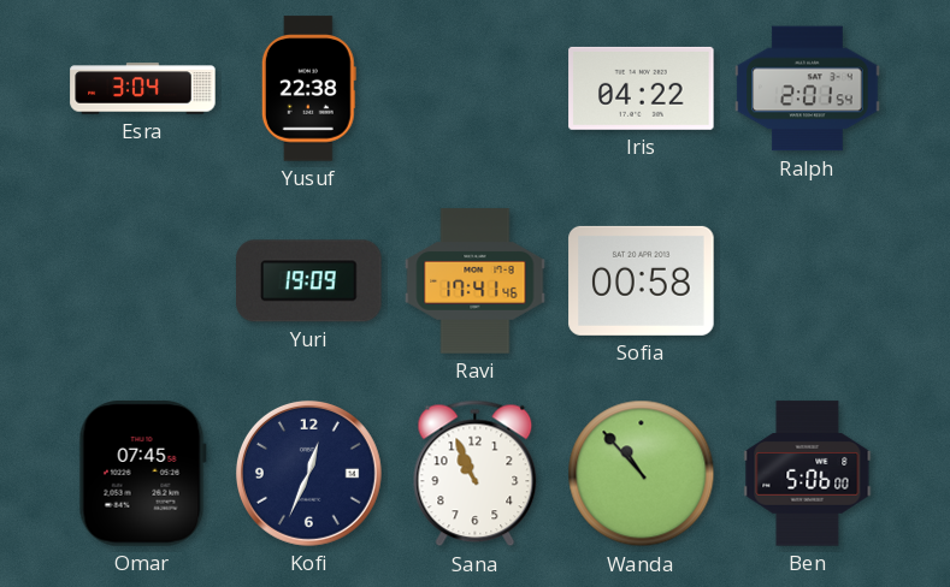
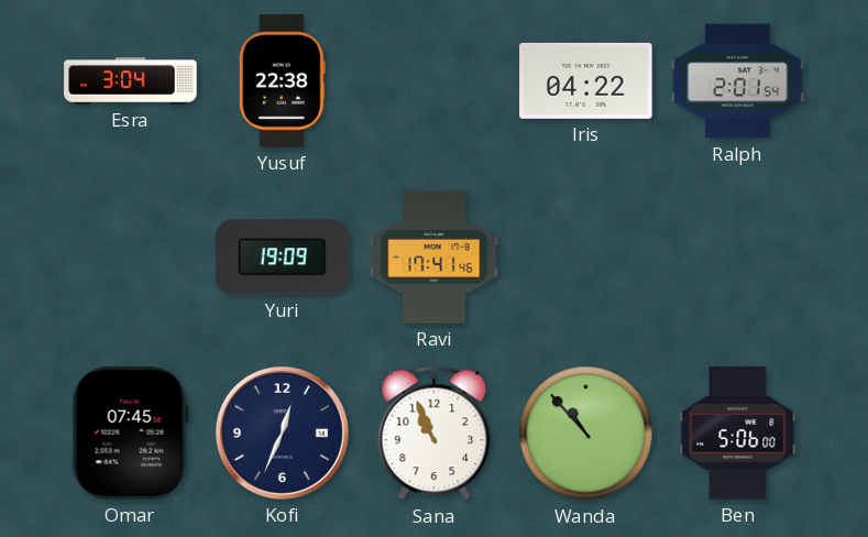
Sofia: 00:58 -> none (642, 280)
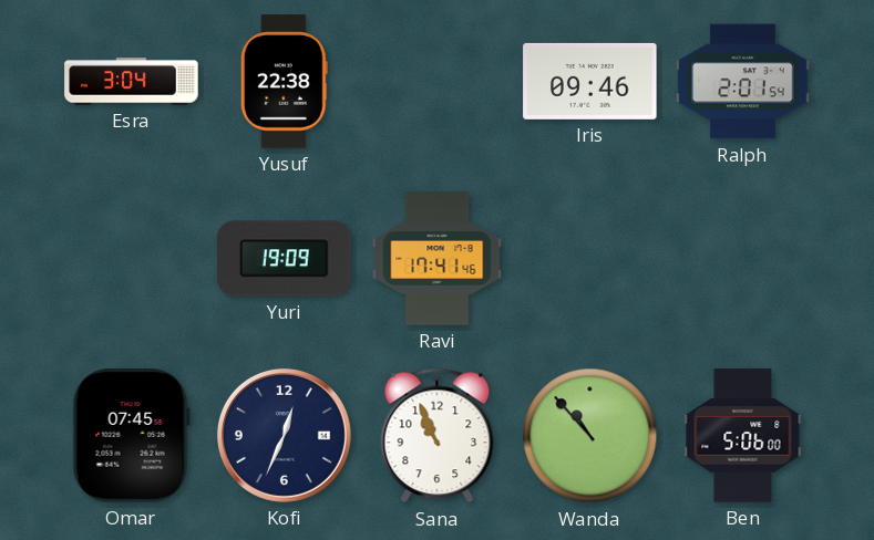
Iris: 04:22 -> 09:46 (590, 81)
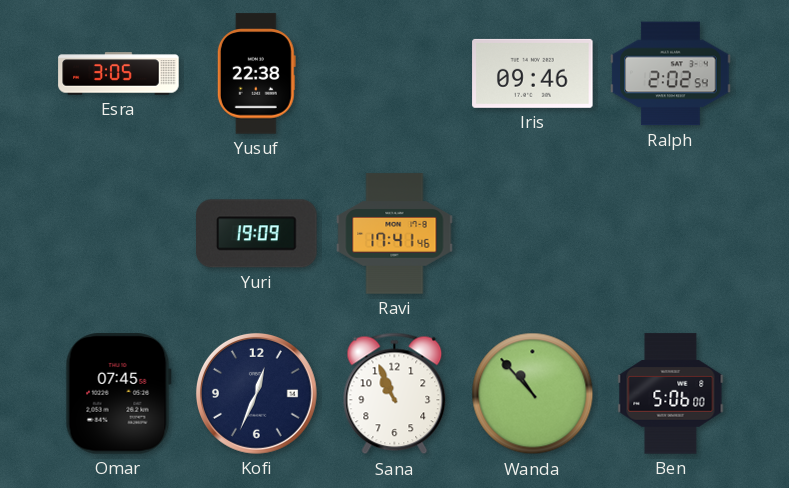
Esra: 3:04 -> 3:05 (119, 74)
Ralph: 2:01 -> 2:02 (671, 74)
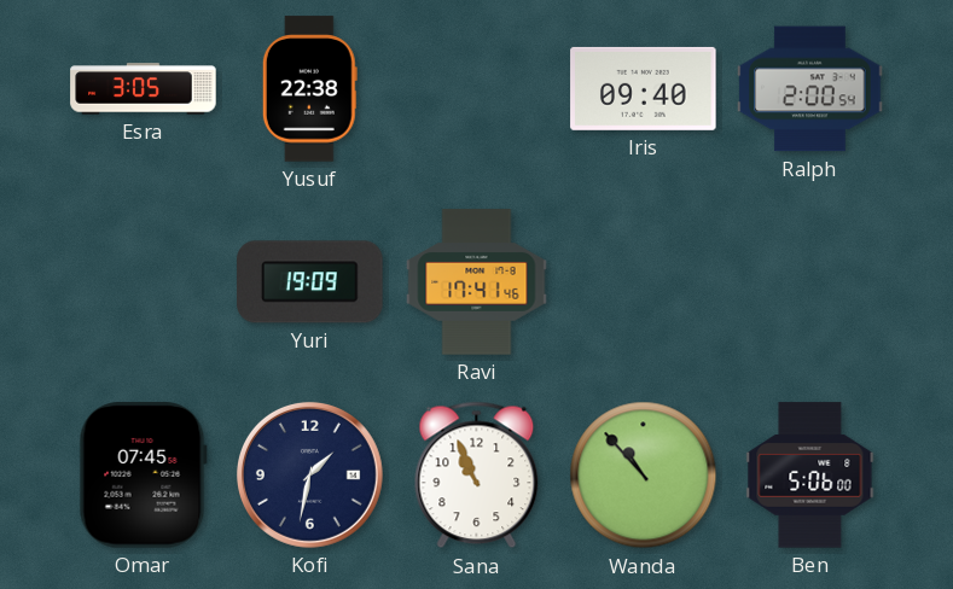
Iris: 09:46 -> 09:40 (644, 88)
Ralph: 2:02 -> 2:00 (810, 89)
Kofi: 12:34 -> 1:32 (309, 474)
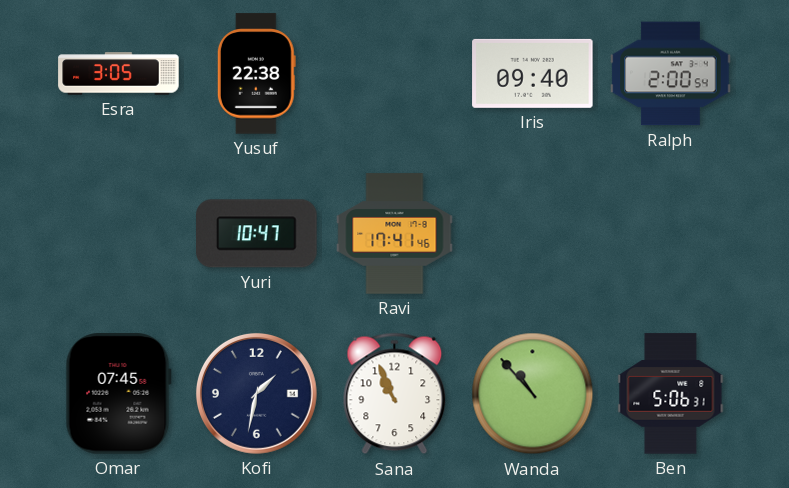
Yuri: 19:09 -> 10:47 (257, 234)
Ben: 5:06:00 -> 5:06:31 (671, 394)
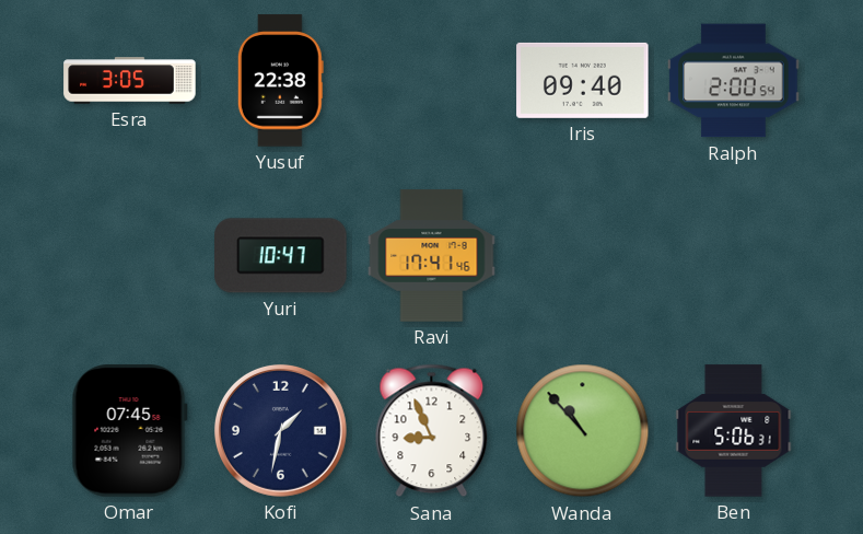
Sana: 10:56 -> 8:56 (432, 431)
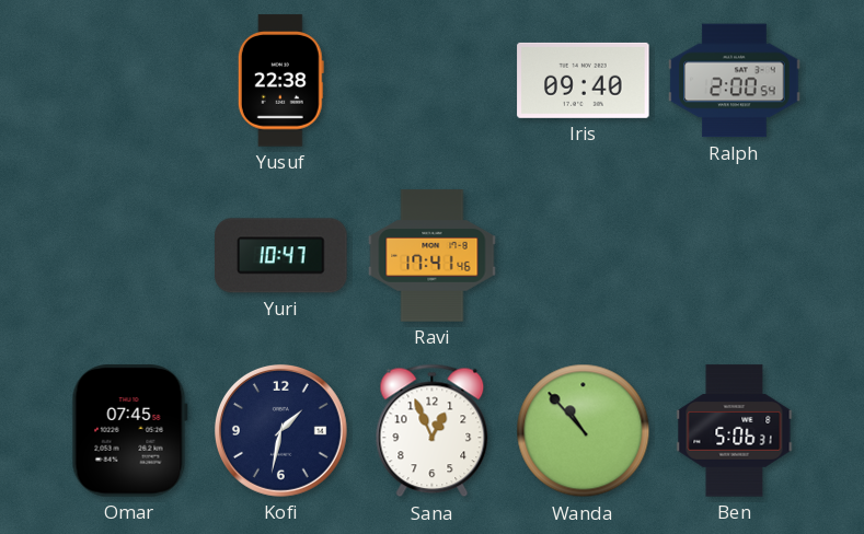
Esra: 3:05 -> none (130, 81)
Sana: 8:56 -> 12:56 (433, 431)
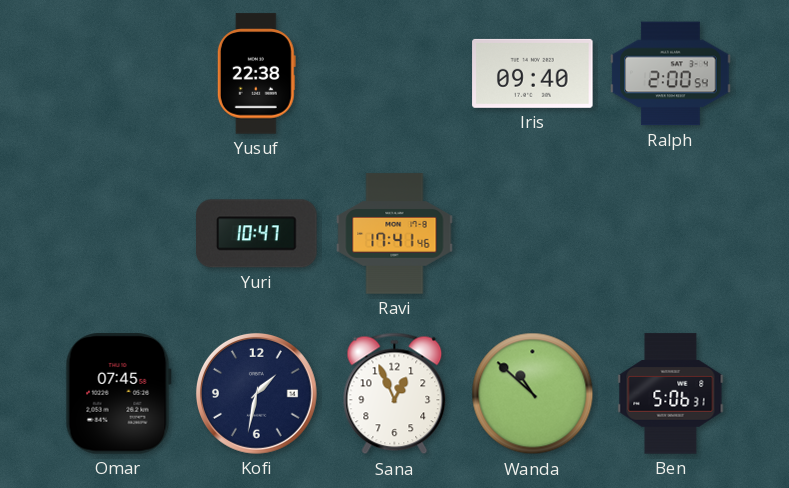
Wanda: 10:53 -> 10:52 (533, 394)
